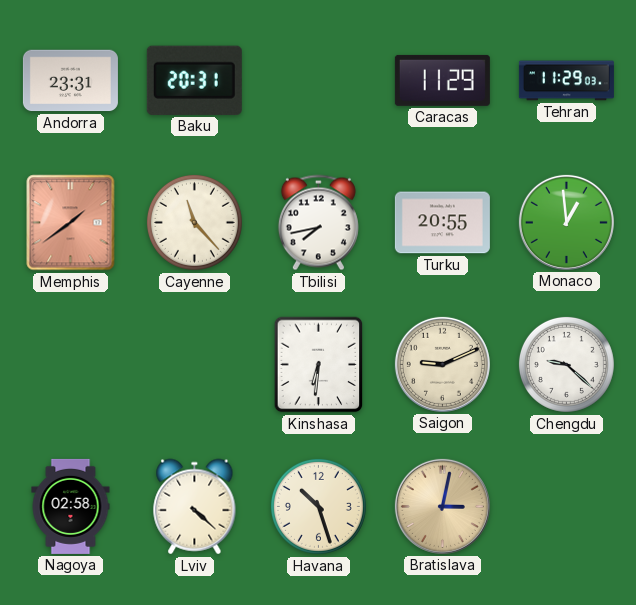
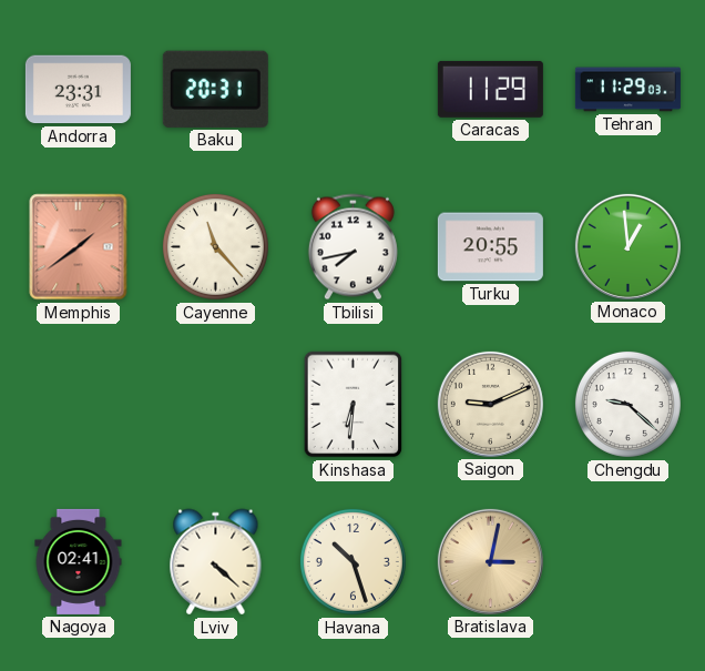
Nagoya: 02:58 -> 02:41 (79, 561)
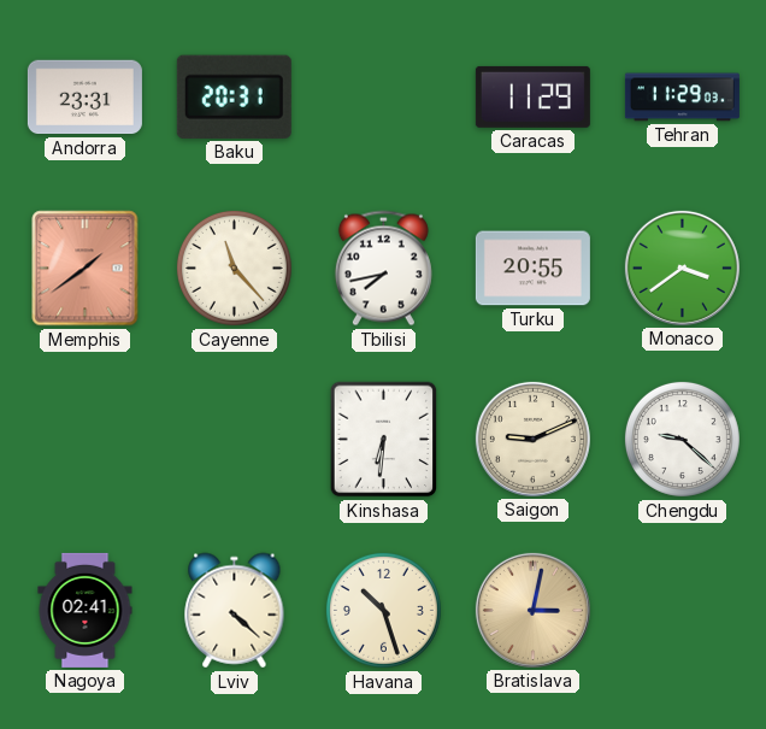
Monaco: 12:59 -> 3:39 (682, 268)
